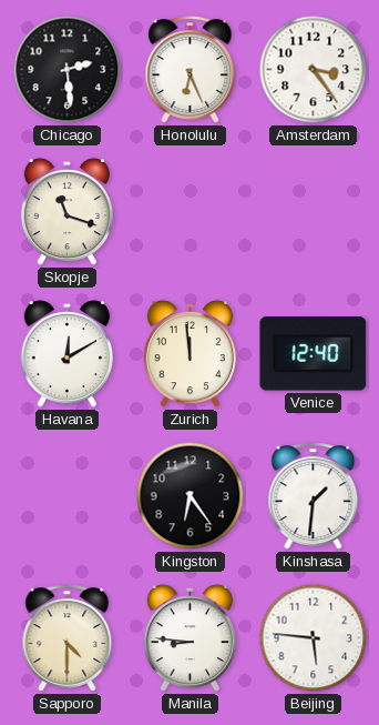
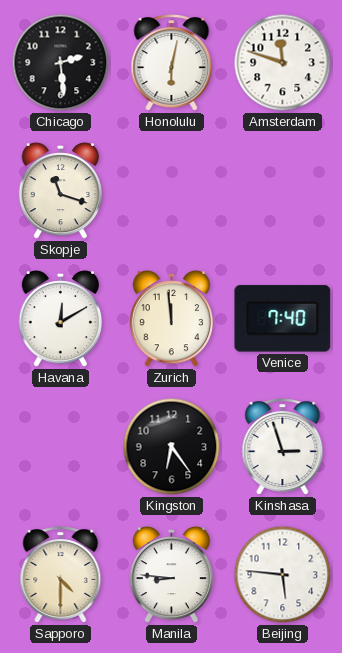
Honolulu: 6:26 -> 6:02 (172, 63)
Amsterdam: 3:24 -> 11:48 (283, 63)
Venice: 12:40 -> 7:40 (283, 319)
Kinshasa: 1:31 -> 2:57 (283, 447)
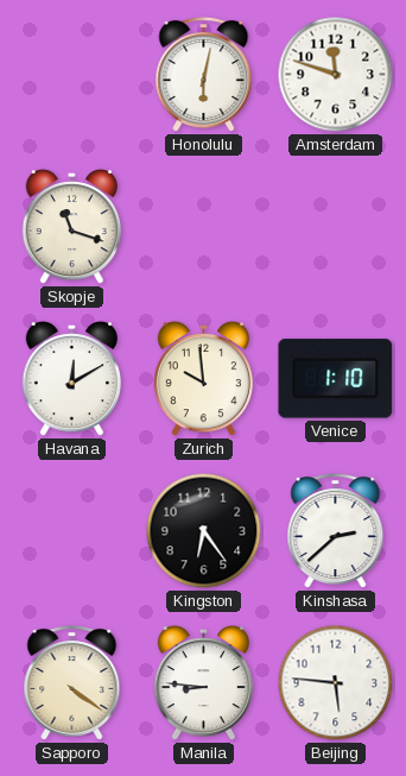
Chicago: 2:29 -> none (61, 63)
Zurich: 11:59 -> 9:59 (203, 379)
Venice: 7:40 -> 1:10 (336, 379)
Kinshasa: 2:57 -> 2:38 (336, 531)
Sapporo: 4:30 -> 4:21 (72, 683)
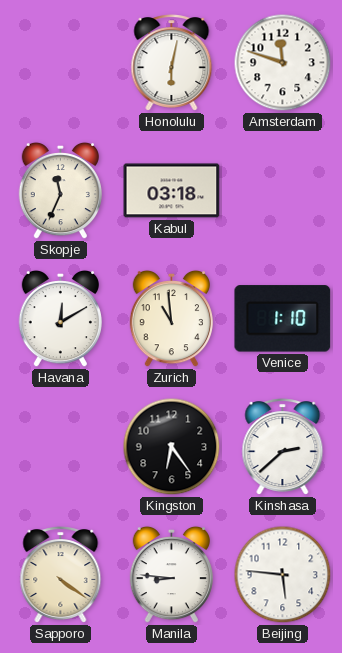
Skopje: 11:18 -> 11:34 (60, 191)
Kabul: none -> 03:18 (172, 191)
Zurich: 9:59 -> 10:59 (171, 319)
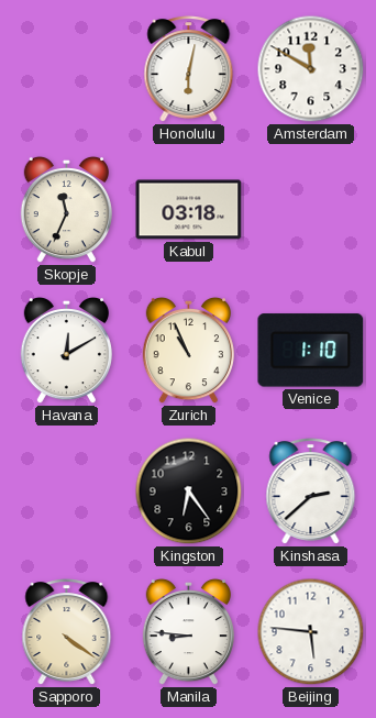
Amsterdam: 11:48 -> 11:50 (311, 69)
Zurich: 10:59 -> 10:56 (188, 351)
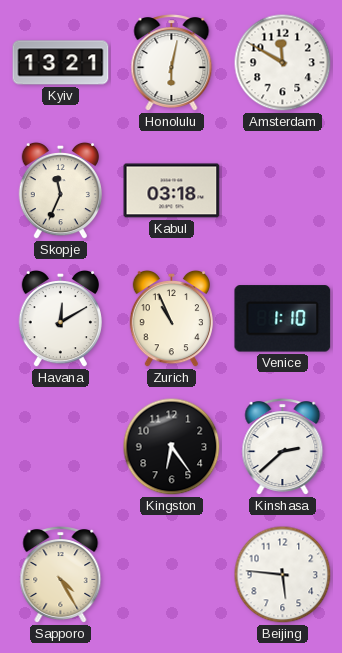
Kyiv: none -> 13:21 (61, 63)
Sapporo: 4:21 -> 4:25 (61, 575)
Manila: 8:46 -> none (188, 632)
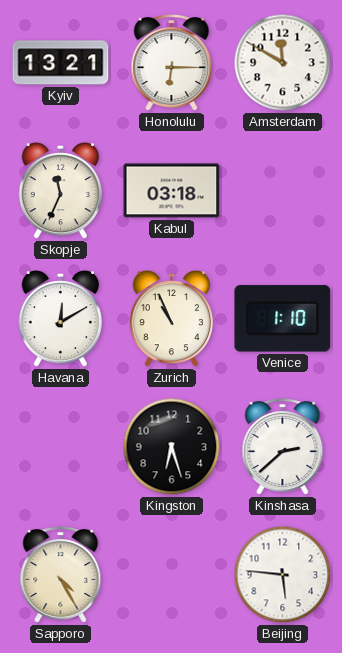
Honolulu: 6:02 -> 6:15 (172, 63)
Kingston: 6:24 -> 6:27 (172, 447)
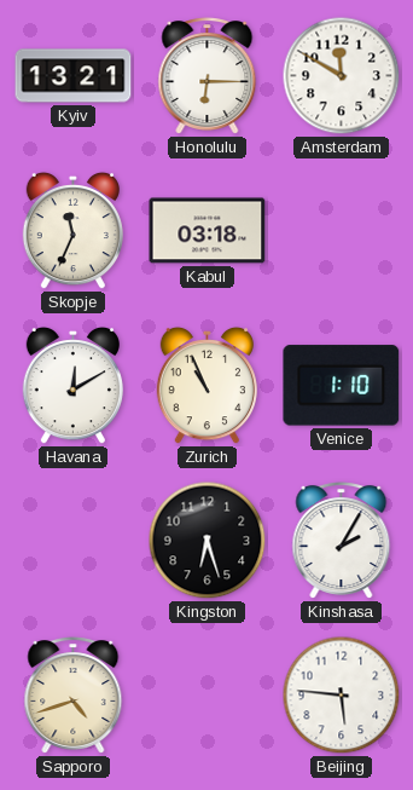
Kinshasa: 2:38 -> 2:05 (342, 541)
Sapporo: 4:25 -> 4:42 (74, 696)
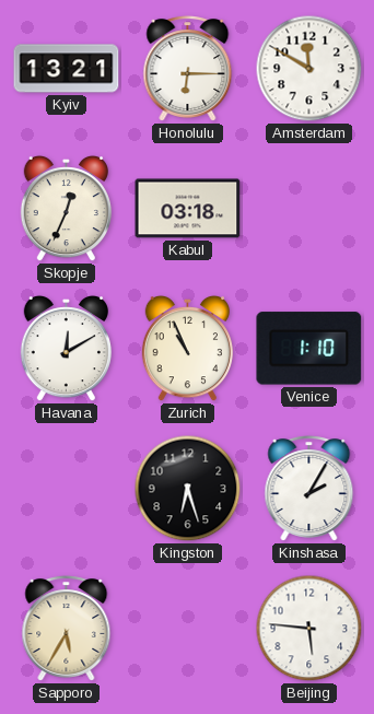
Skopje: 11:34 -> 12:34 (66, 209)
Sapporo: 4:42 -> 5:35 (67, 629)
